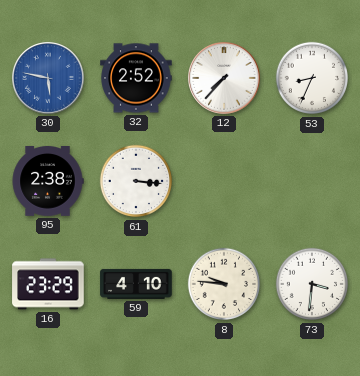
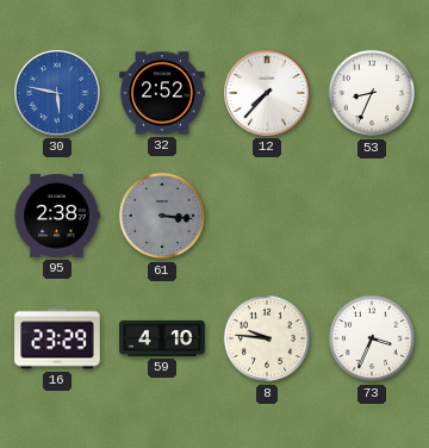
61 dial: white -> grey (162, 216)
73: 3:31 -> 3:34 (372, 338)
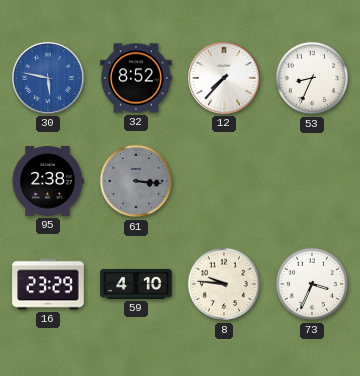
32: 2:52 -> 8:52 (136, 78)
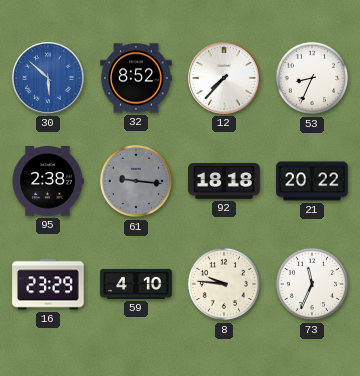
30: 5:47 -> 5:52 (48, 78)
61: 3:16 -> 9:16 (136, 181)
92: none -> 18:18 (224, 181)
21: none -> 20:22 (312, 181)
73: 3:34 -> 11:34 (312, 284)
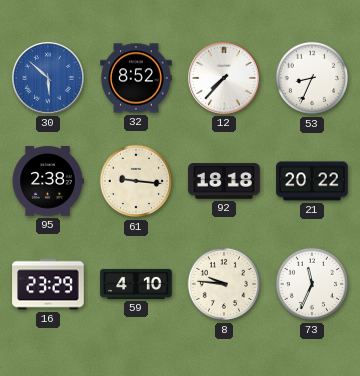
61 dial: grey -> cream (136, 181)
